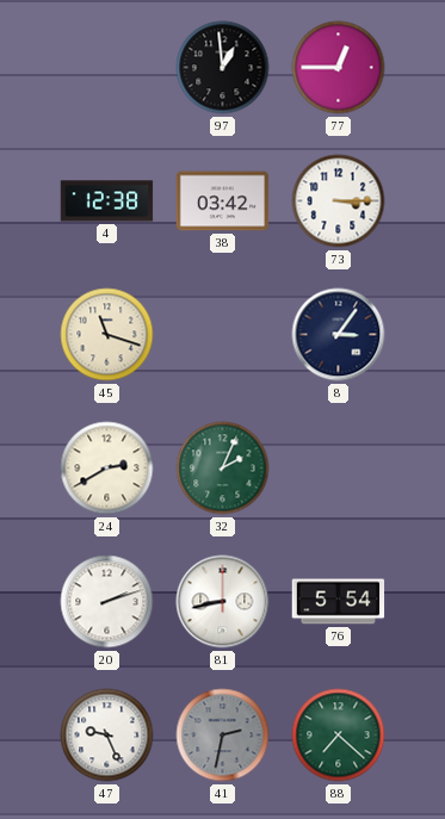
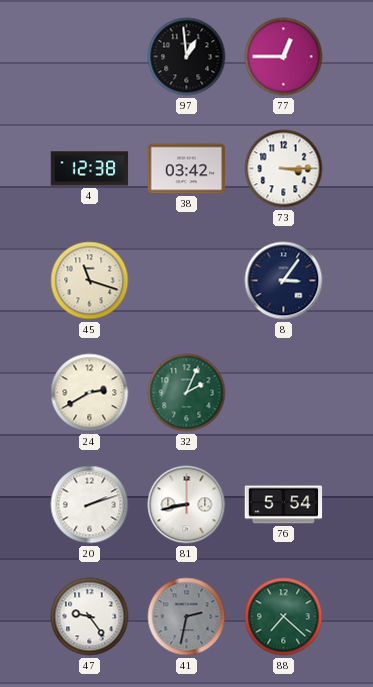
47: 9:26 -> 9:24 (90, 617)
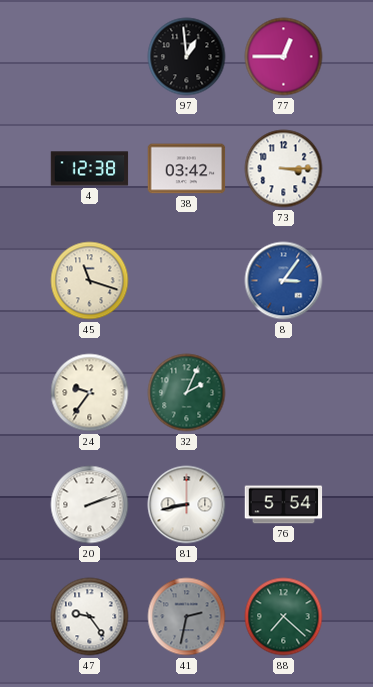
8 dial: navy -> blue (284, 281)
24: 2:40 -> 9:36 (90, 393)
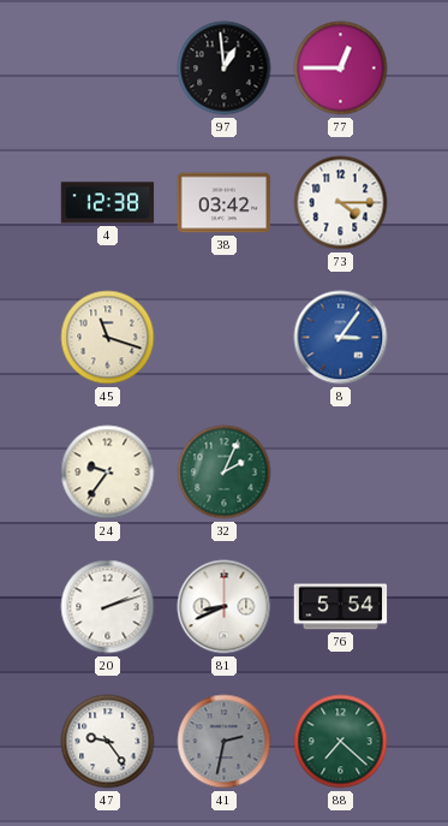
73: 3:15 -> 4:15 (341, 203)
81: 8:43 -> 8:41 (225, 607)
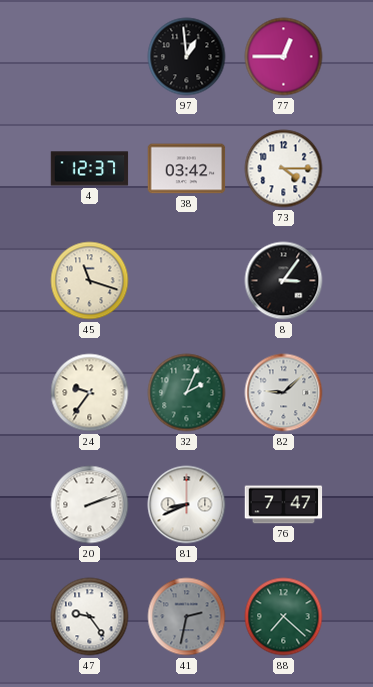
4: 12:38 -> 12:37 (90, 169)
8 dial: blue -> black (284, 281)
82: none -> 9:08 (284, 393)
76: 5:54 -> 7:47 (284, 505)
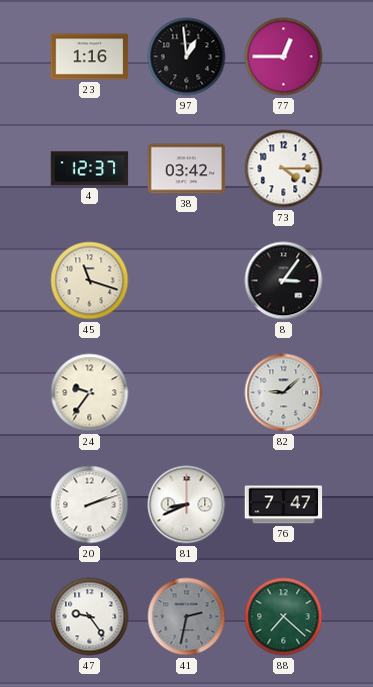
23: none -> 1:16 (90, 57)
32: 2:04 -> none (187, 393)
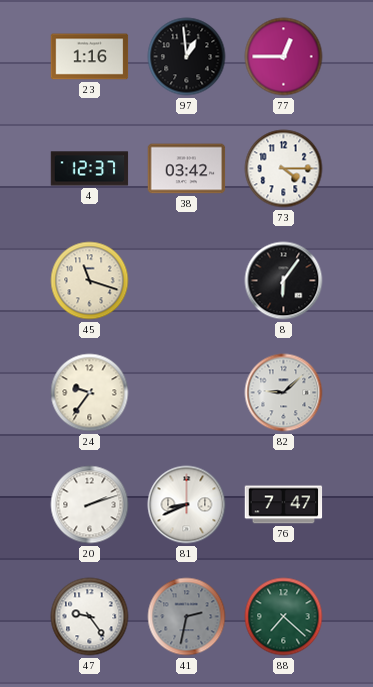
8: 3:06 -> 6:06 (284, 281)
